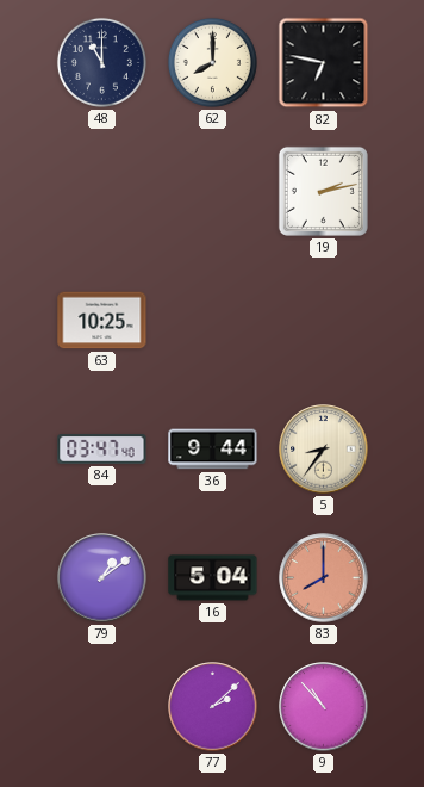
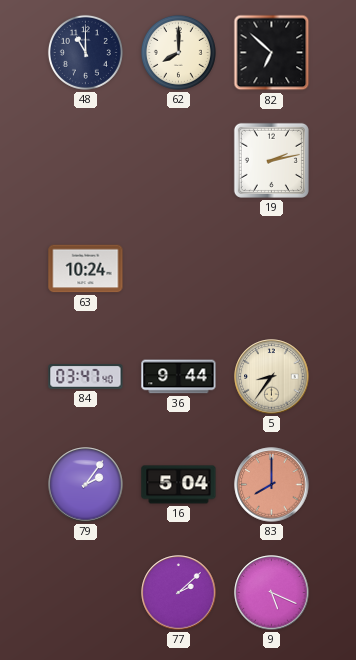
82: 6:47 -> 6:52 (272, 53)
63: 10:25 -> 10:24 (86, 269)
79: 1:09 -> 2:06 (86, 485)
9: 10:53 -> 5:19 (272, 593)
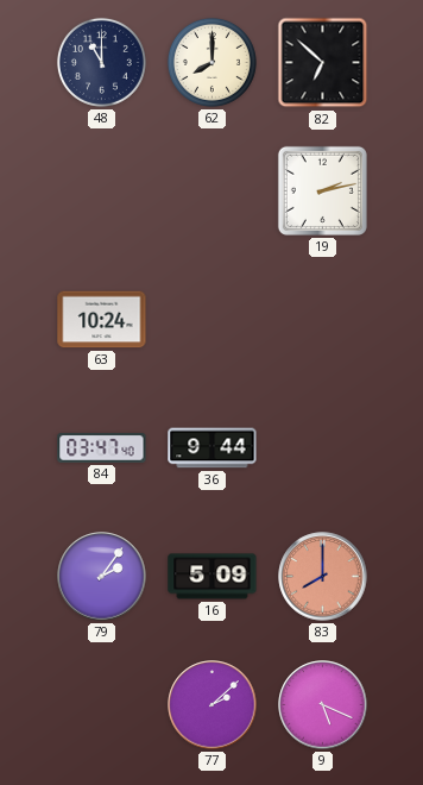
5: 8:36 -> none (272, 377)
16: 5:04 -> 5:09 (213, 577)
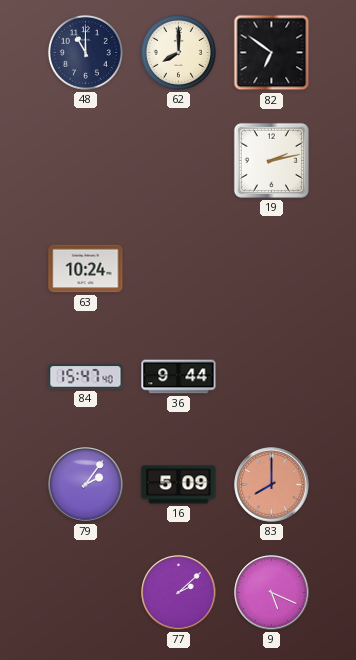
82: 6:52 -> 6:51 (272, 53)
84: 03:47 -> 15:47 (86, 377)
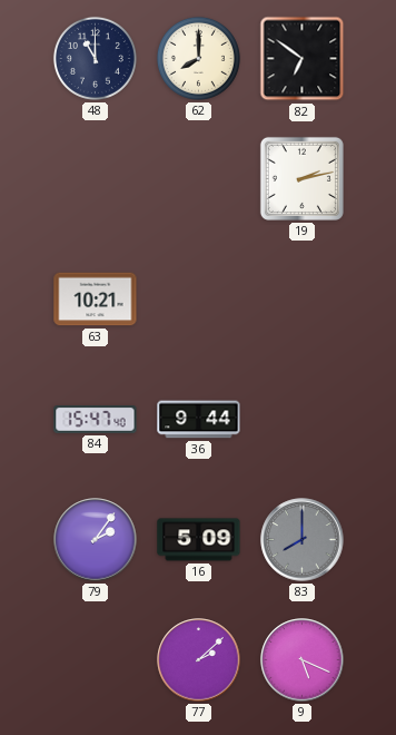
63: 10:24 -> 10:21 (96, 300)
83 dial: salmon -> grey (303, 540)
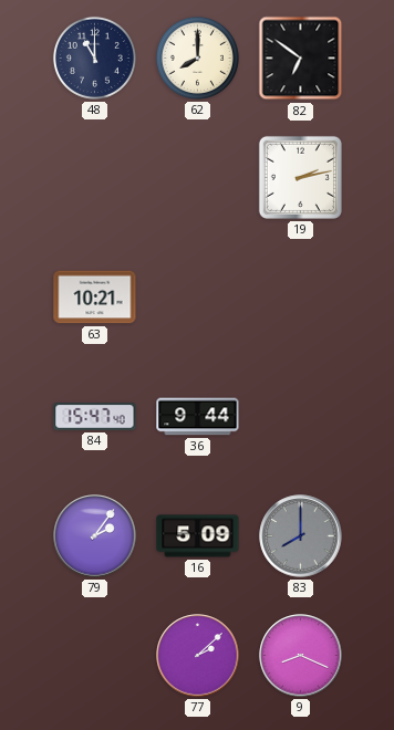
9: 5:19 -> 8:19 (301, 656)
